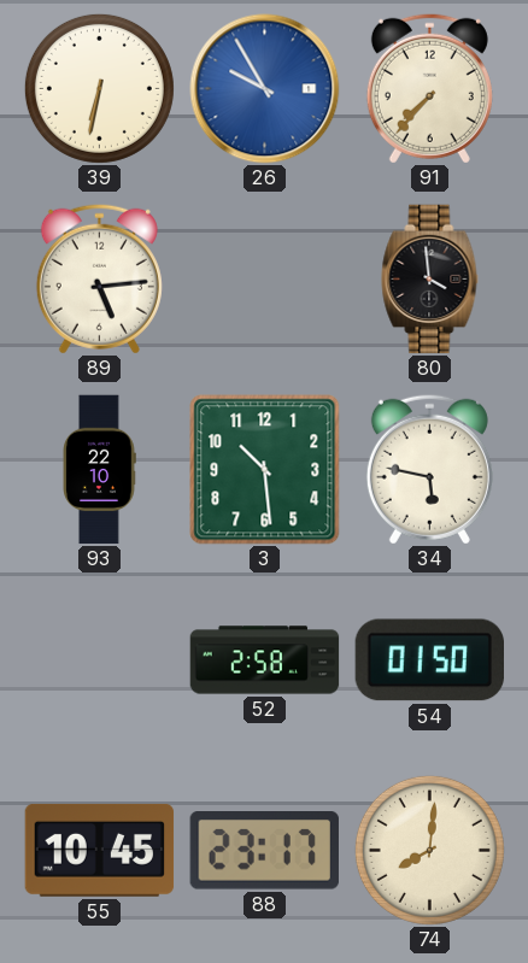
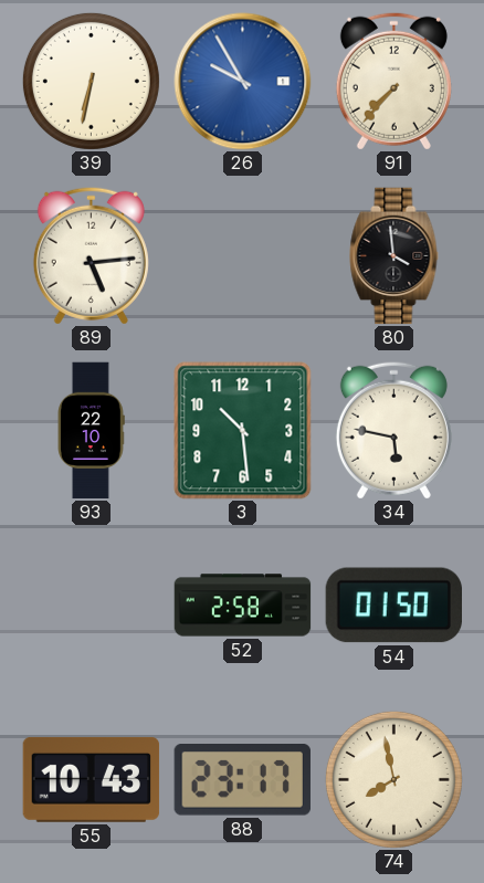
55: 10:45 -> 10:43 (92, 779)
74: 8:01 -> 7:58 (393, 779)
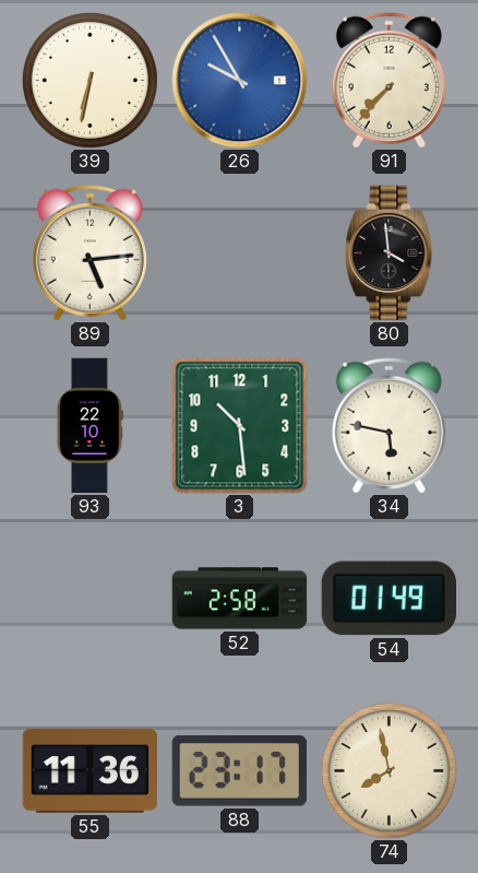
54: 01:50 -> 01:49 (389, 599)
55: 10:43 -> 11:36 (91, 770)
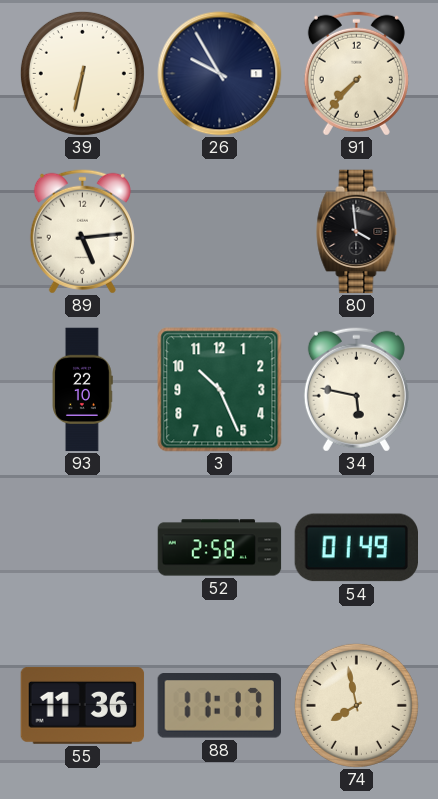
26 dial: blue -> navy (220, 74)
3: 10:29 -> 10:26 (220, 390)
88: 23:17 -> 11:17 (219, 706)
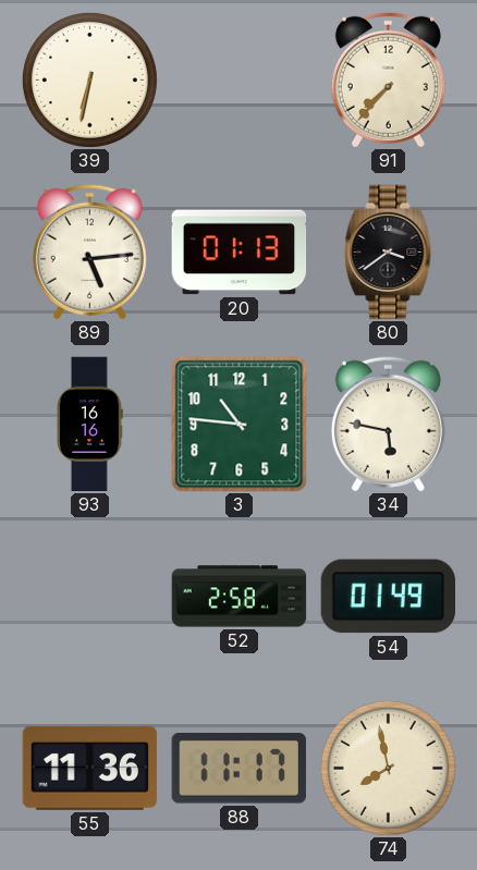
26: 9:55 -> none (220, 74)
20: none -> 01:13 (240, 253)
80: 3:59 -> 3:39 (389, 253)
93: 22:10 -> 16:16 (89, 425)
3: 10:26 -> 10:46 (240, 425)
